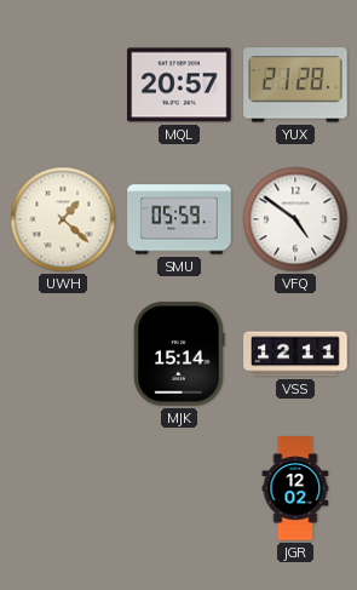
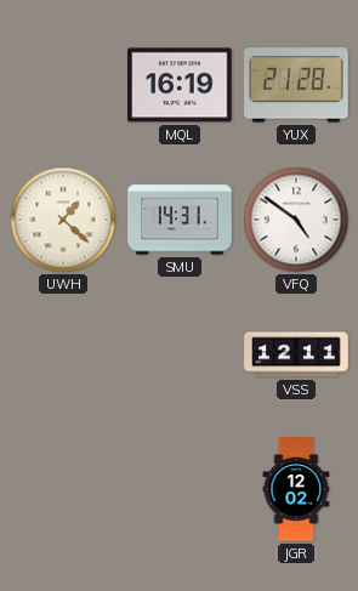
MQL: 20:57 -> 16:19 (180, 85)
SMU: 05:59 -> 14:31 (180, 220)
MJK: 15:14 -> none (179, 354)
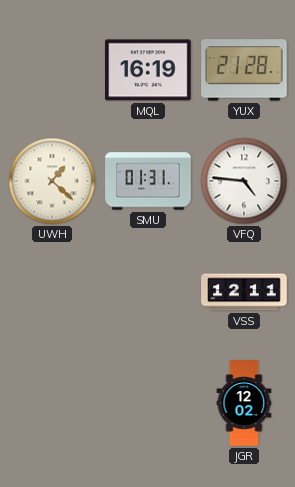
SMU: 14:31 -> 01:31 (148, 181)
VFQ: 4:51 -> 4:46 (244, 181)
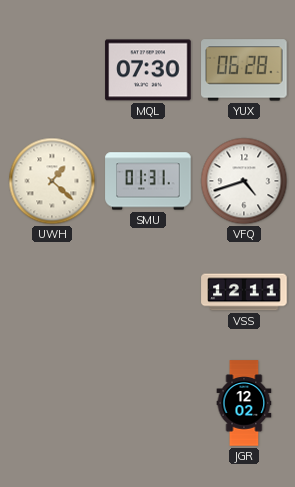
MQL: 16:19 -> 07:30 (148, 70)
YUX: 21:28 -> 06:28 (244, 70)
VFQ: 4:46 -> 4:42 (244, 181)
